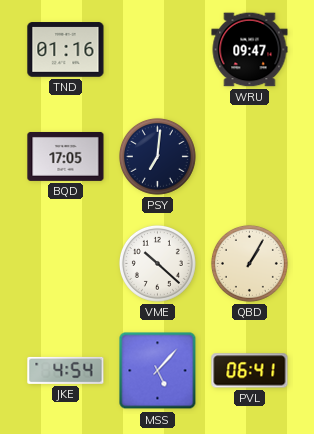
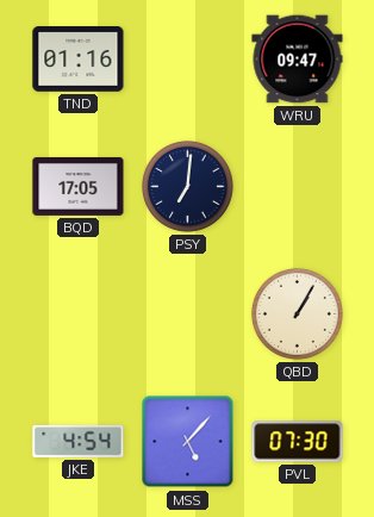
VME: 10:22 -> none (157, 263)
PVL: 06:41 -> 07:30 (298, 442)
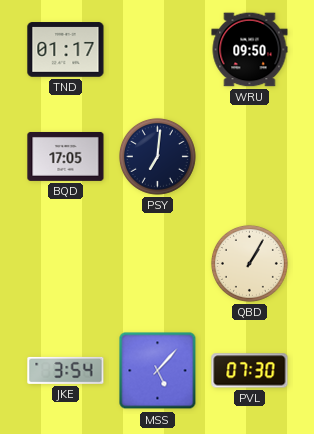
TND: 01:16 -> 01:17 (66, 50)
WRU: 09:47 -> 09:50 (250, 50)
JKE: 4:54 -> 3:54 (66, 370)
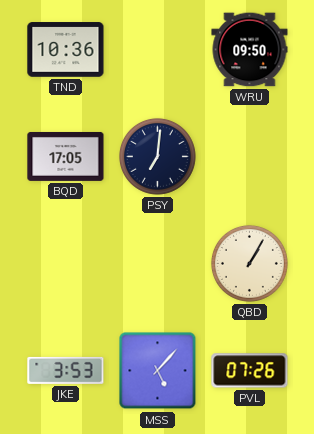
TND: 01:17 -> 10:36 (66, 50)
JKE: 3:54 -> 3:53 (66, 370)
PVL: 07:30 -> 07:26 (250, 371)
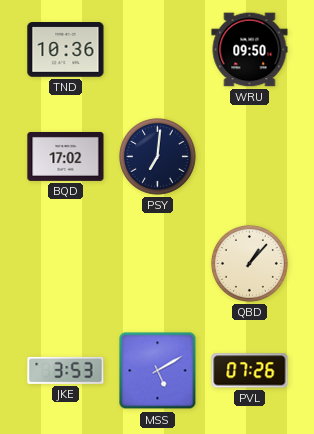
BQD: 17:05 -> 17:02 (66, 156)
QBD: 1:05 -> 1:07 (249, 263)
MSS: 5:07 -> 5:10 (158, 371)
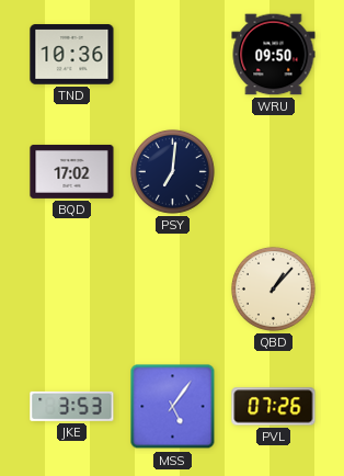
MSS: 5:10 -> 5:06 (173, 407)
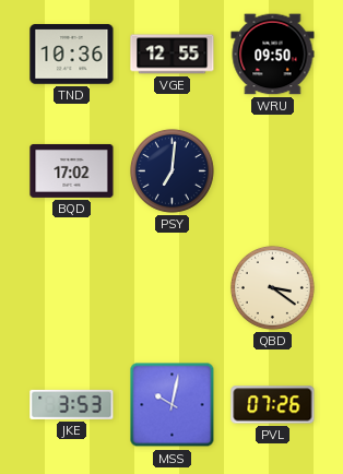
VGE: none -> 12:55 (173, 55)
QBD: 1:07 -> 3:21 (272, 287)
MSS: 5:06 -> 10:02 (173, 405)
